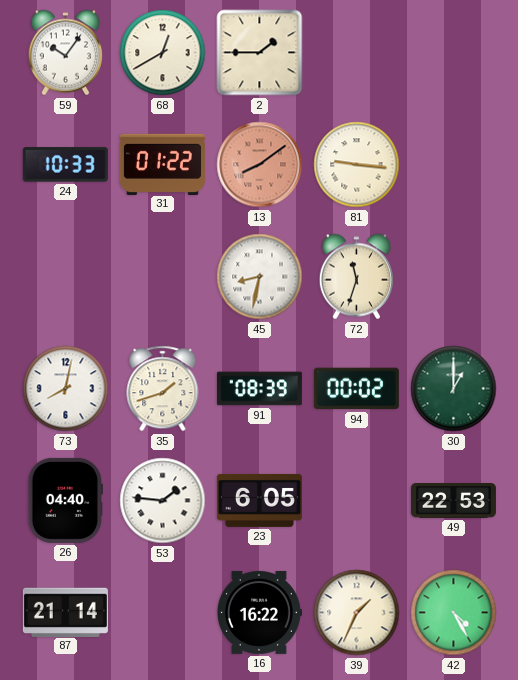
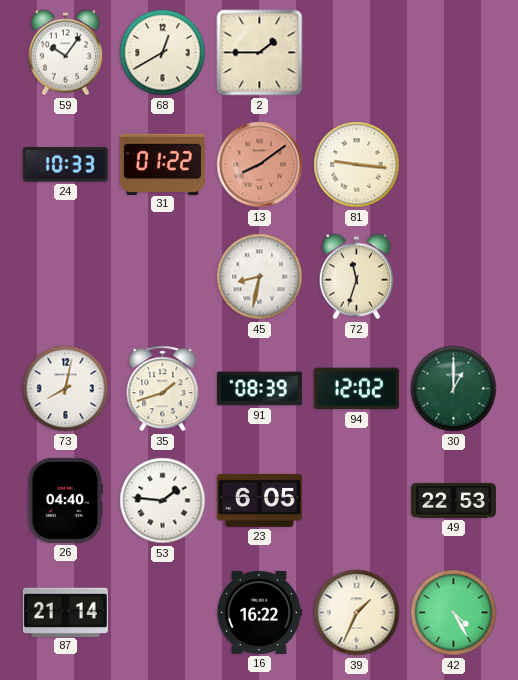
94: 00:02 -> 12:02 (356, 389)
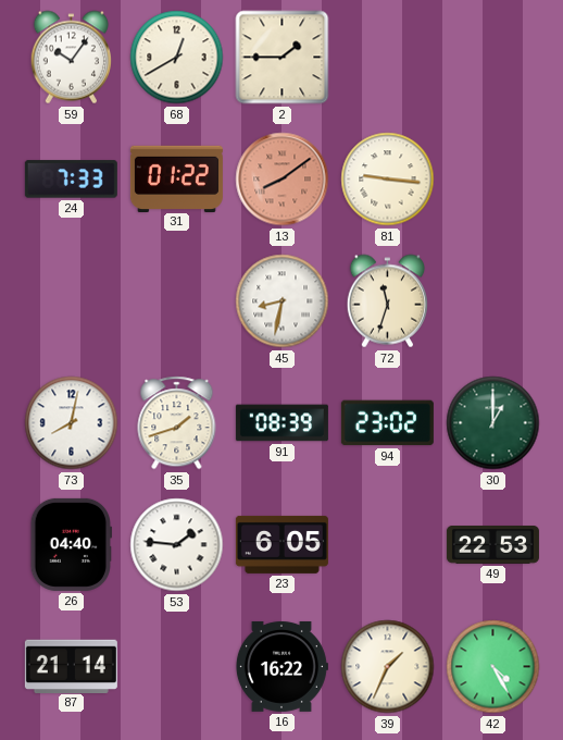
24: 10:33 -> 7:33 (71, 180)
94: 12:02 -> 23:02 (387, 423)
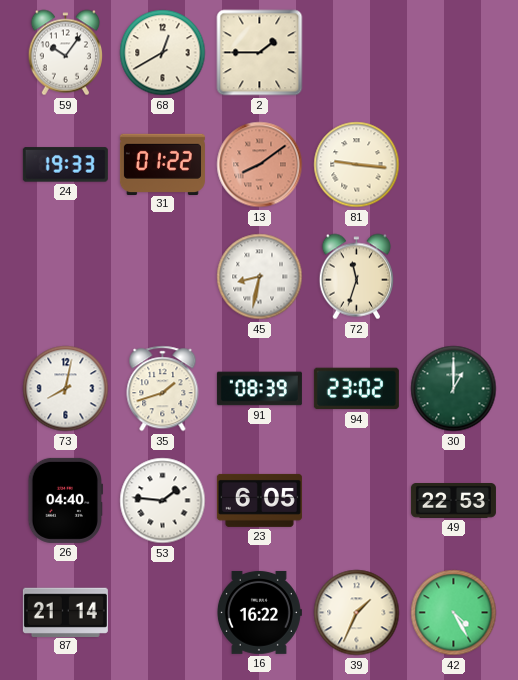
24: 7:33 -> 19:33 (65, 165)
